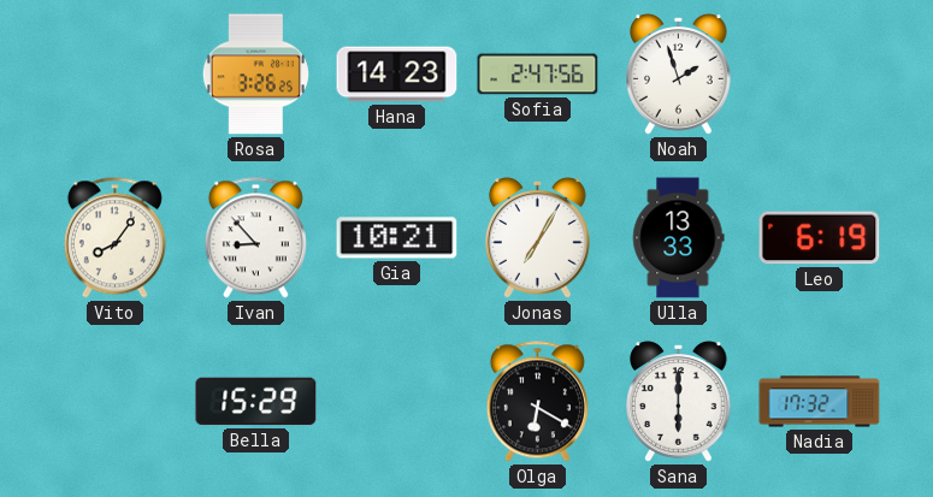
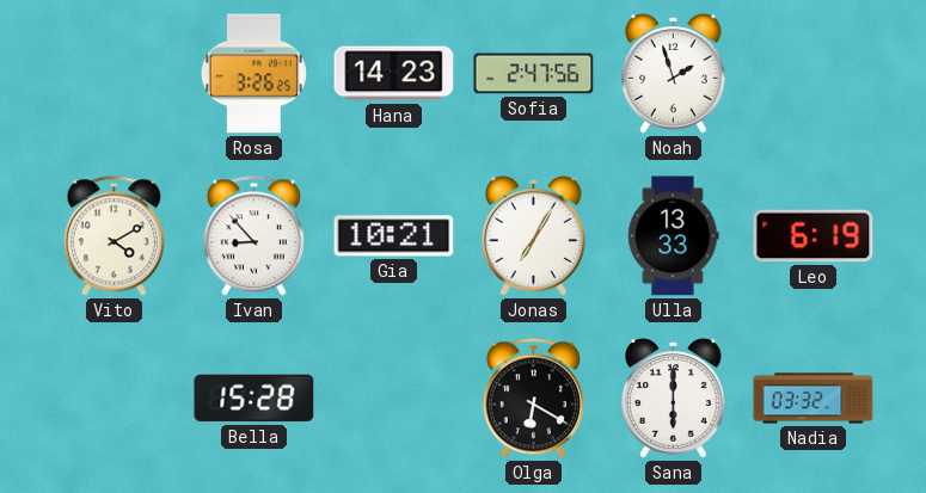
Vito: 8:06 -> 4:10 (114, 236)
Bella: 15:29 -> 15:28 (255, 399)
Nadia: 17:32 -> 03:32 (814, 399)
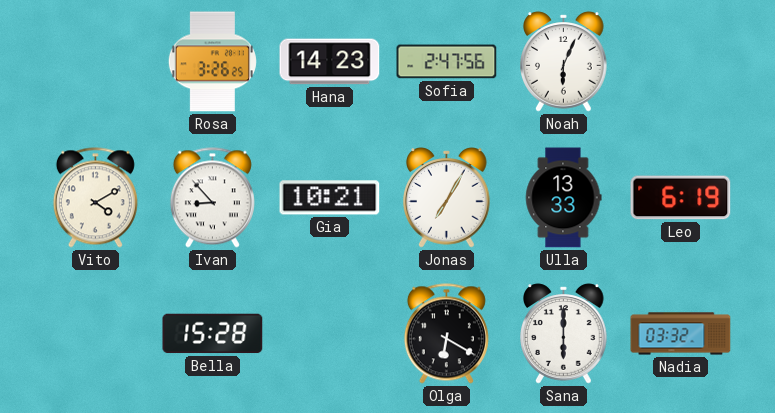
Noah: 1:57 -> 6:04 (564, 62)
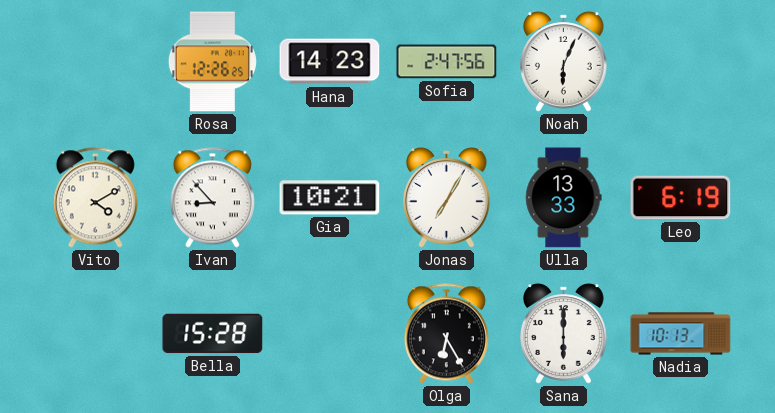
Rosa: 3:26 -> 12:26 (212, 62)
Olga: 6:20 -> 6:25 (446, 334)
Nadia: 03:32 -> 10:13 (681, 334)
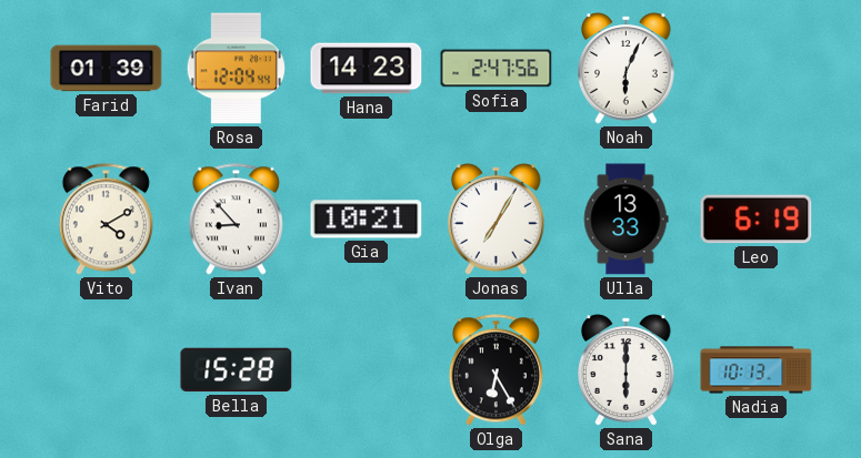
Farid: none -> 01:39 (107, 69)
Rosa: 12:26 -> 12:04 (236, 69)
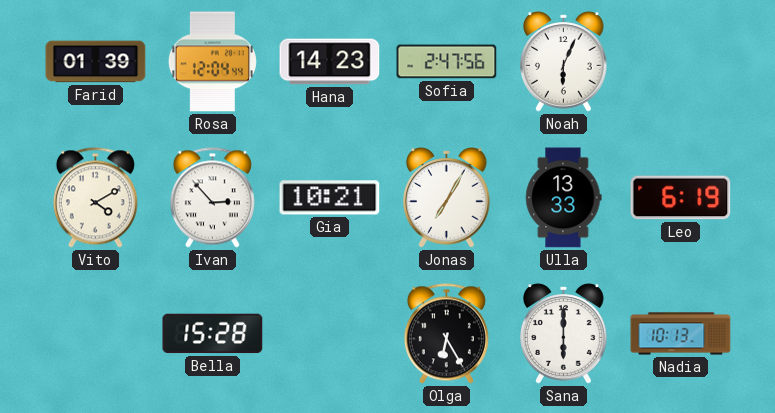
Ivan: 8:53 -> 2:53 (212, 198)
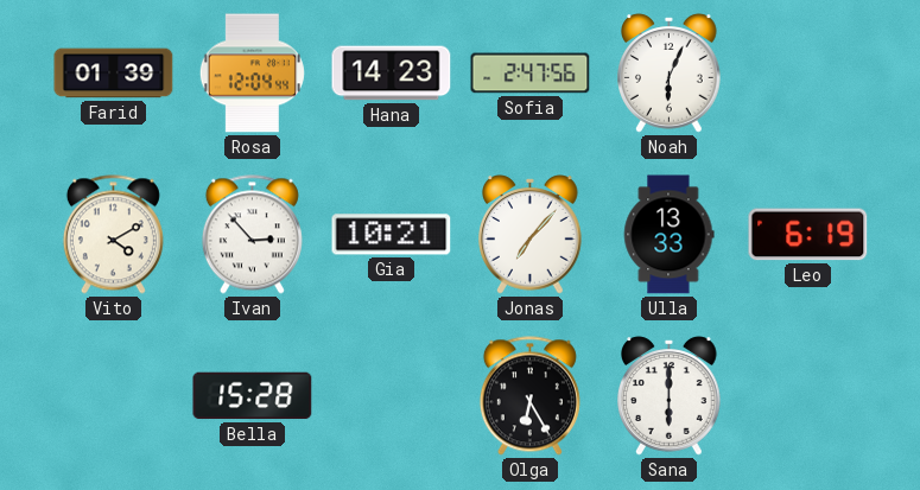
Jonas: 7:05 -> 7:07 (531, 235)
Nadia: 10:13 -> none (681, 334)
